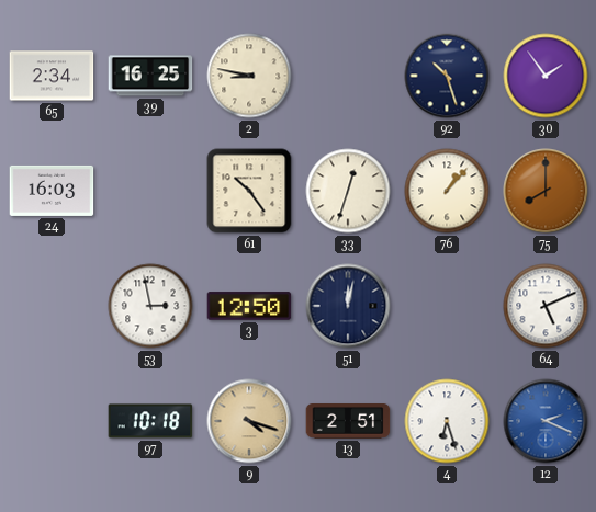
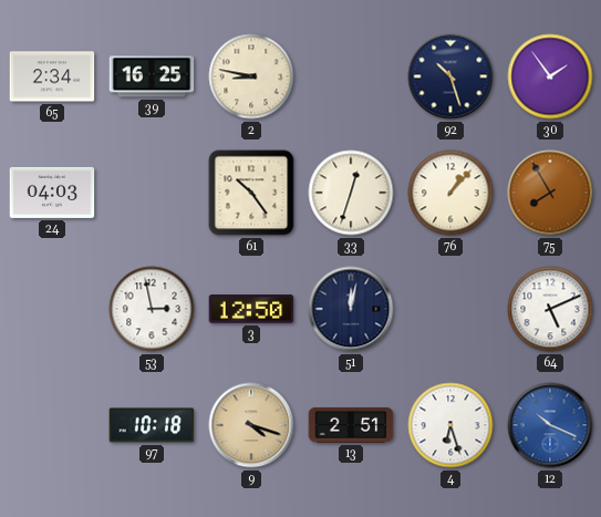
24: 16:03 -> 04:03 (52, 193)
75: 8:00 -> 7:55 (550, 193)
12: 2:19 -> 10:19 (550, 425)
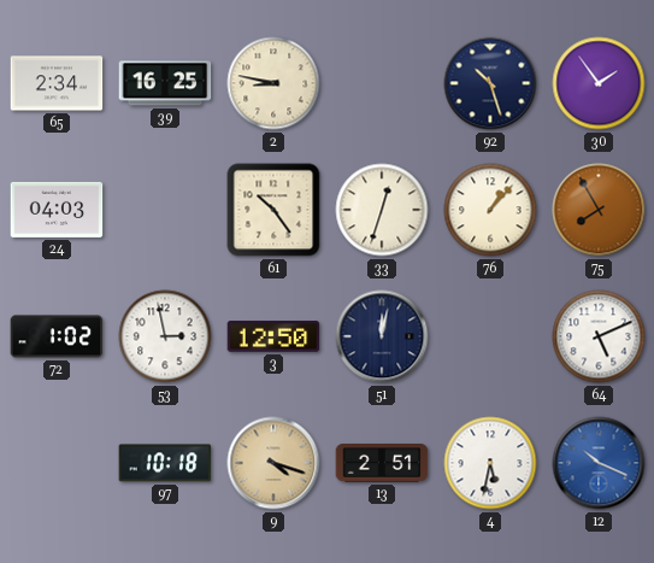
72: none -> 1:02 (57, 336)
4: 6:27 -> 5:32 (490, 463)
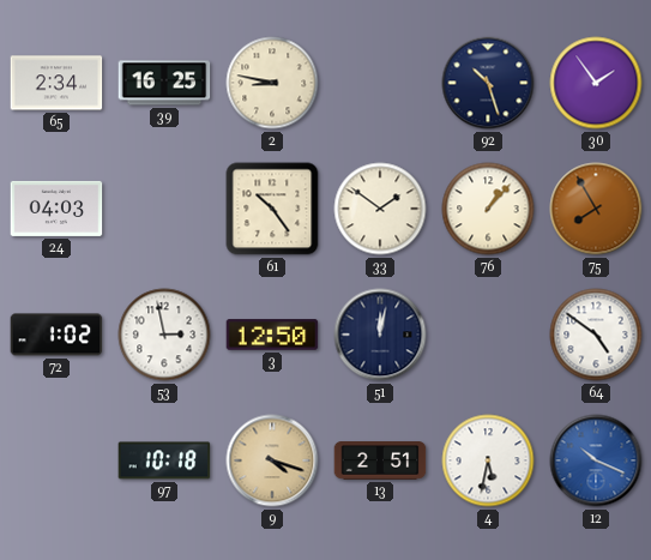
33: 12:33 -> 1:51 (380, 209)
64: 5:11 -> 4:51 (596, 335)
